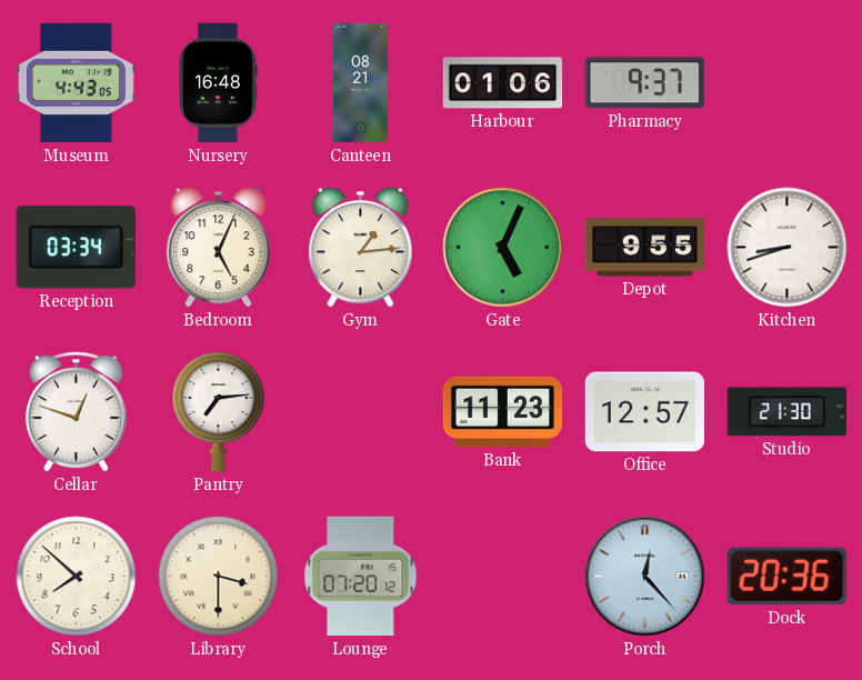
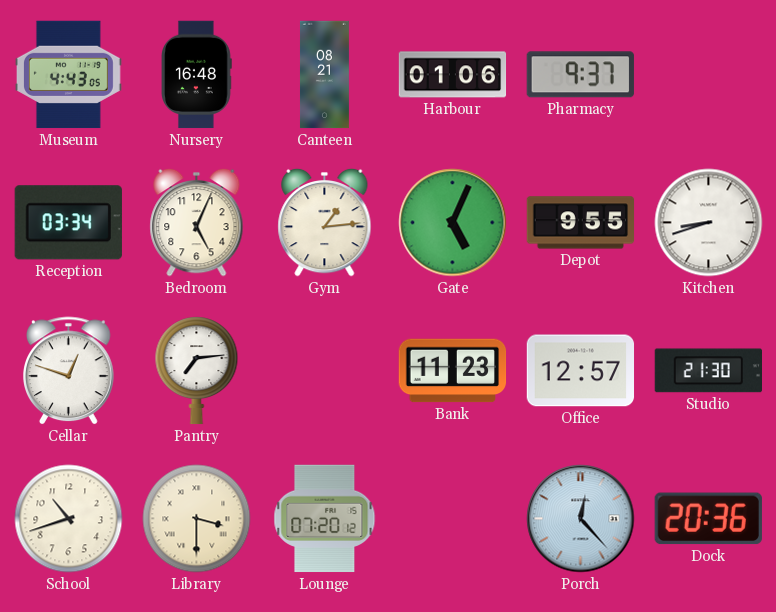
School: 7:52 -> 10:42 (69, 519)
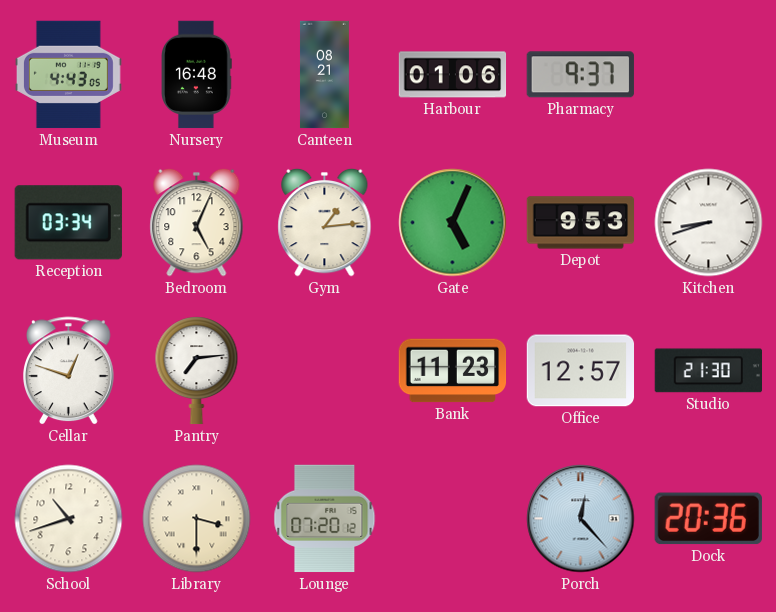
Depot: 9:55 -> 9:53 (581, 223)
